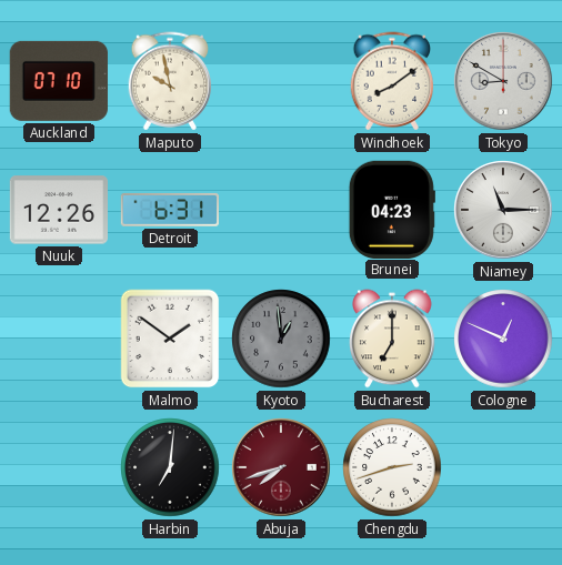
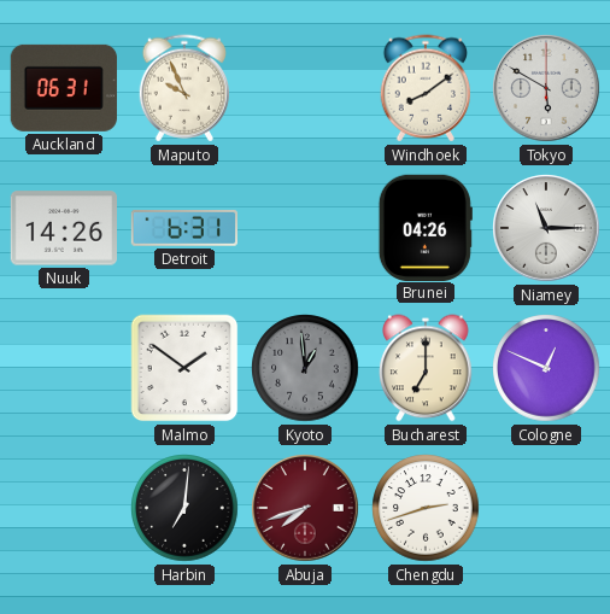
Auckland: 07:10 -> 06:31 (64, 88)
Maputo: 9:58 -> 9:56 (184, 88)
Tokyo: 8:50 -> 5:50 (546, 88)
Nuuk: 12:26 -> 14:26 (63, 228)
Brunei: 04:23 -> 04:26 (426, 227)
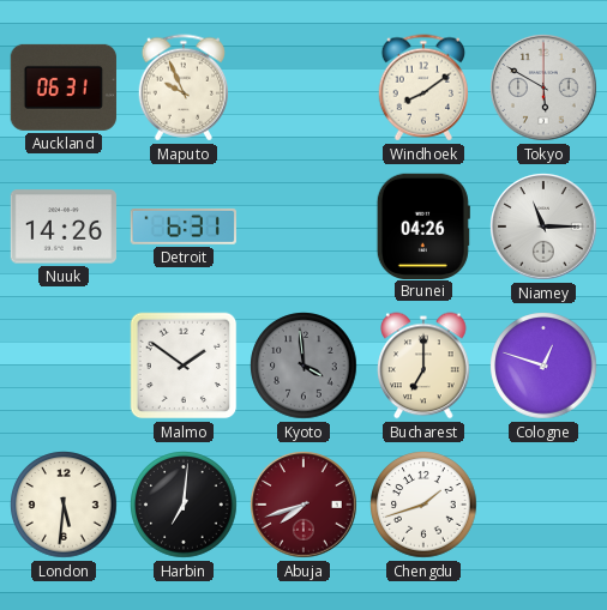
Kyoto: 12:59 -> 3:59 (303, 366)
Cologne: 12:49 -> 12:48 (543, 366)
London: none -> 5:31 (64, 505)
Chengdu: 2:42 -> 1:42 (423, 505)
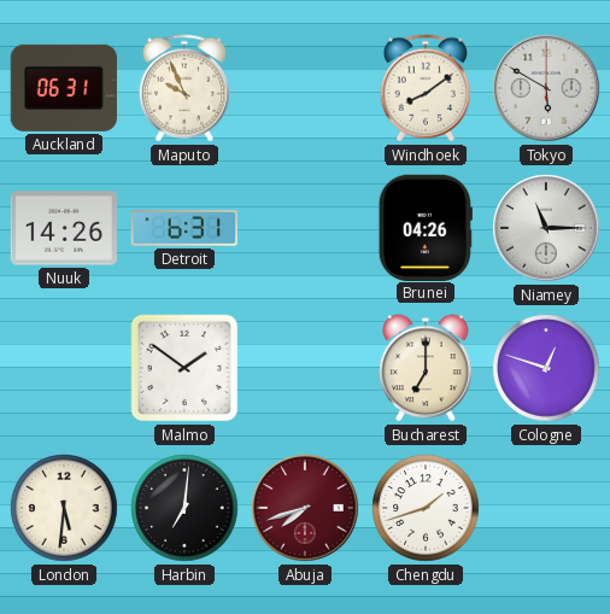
Kyoto: 3:59 -> none (303, 366)
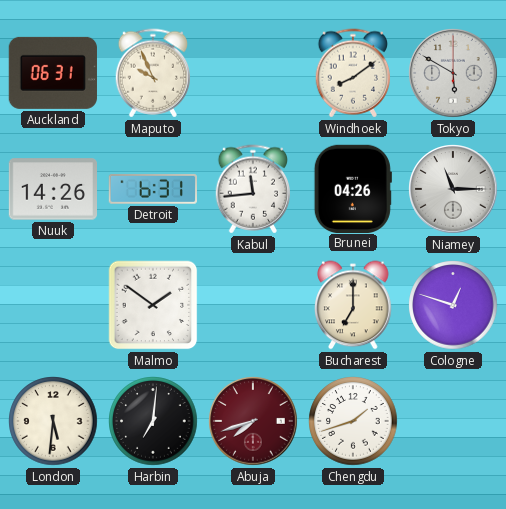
Kabul: none -> 11:44 (253, 189)
